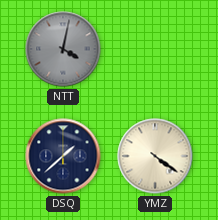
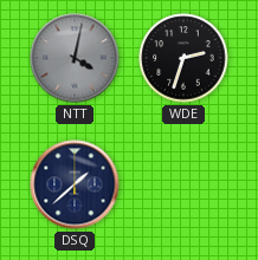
WDE: none -> 2:33 (183, 58)
YMZ: 4:21 -> none (155, 156)
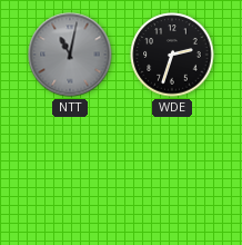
NTT: 4:02 -> 11:02 (70, 55)
DSQ: 1:38 -> none (75, 184)
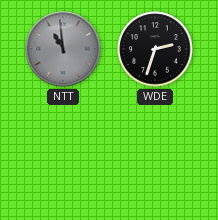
NTT: 11:02 -> 10:59 (63, 49)
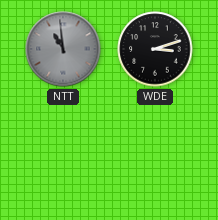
WDE: 2:33 -> 3:12 (155, 49)
